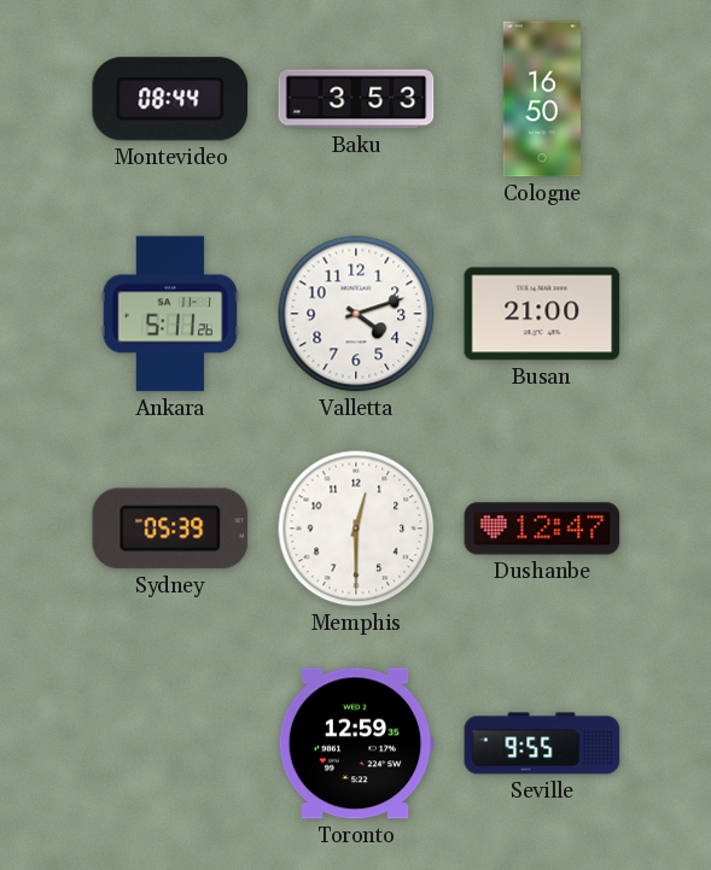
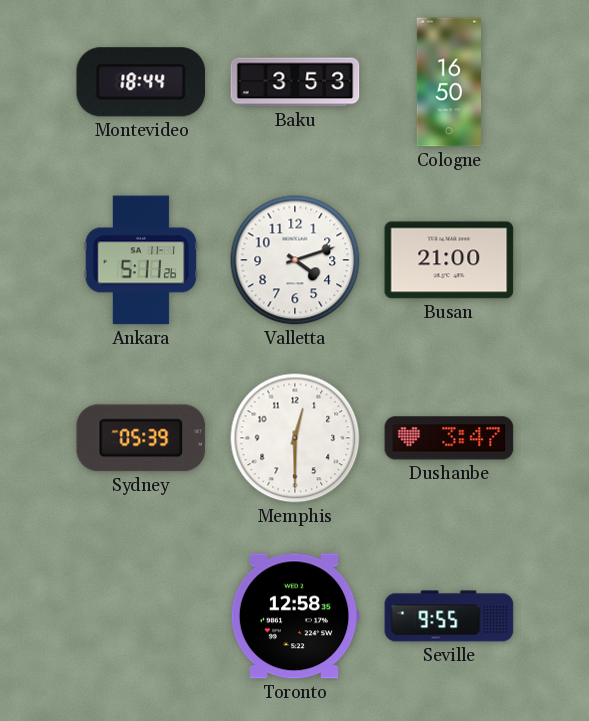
Montevideo: 08:44 -> 18:44 (141, 82)
Dushanbe: 12:47 -> 3:47 (449, 438)
Toronto: 12:59 -> 12:58 (295, 616)
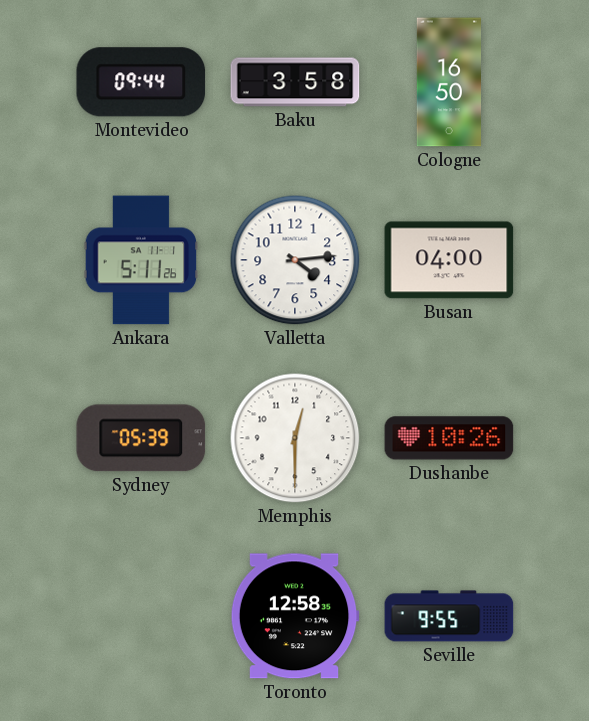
Montevideo: 18:44 -> 09:44 (141, 82)
Baku: 3:53 -> 3:58 (295, 82)
Valletta: 4:12 -> 4:14 (295, 260)
Busan: 21:00 -> 04:00 (449, 260)
Dushanbe: 3:47 -> 10:26 (449, 438)
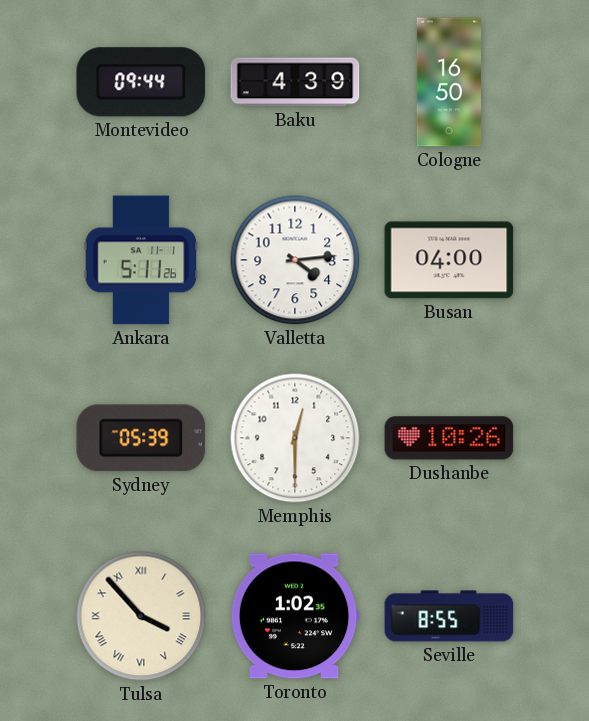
Baku: 3:58 -> 4:39 (295, 82)
Tulsa: none -> 3:53 (141, 616)
Toronto: 12:58 -> 1:02 (295, 616)
Seville: 9:55 -> 8:55 (449, 616)
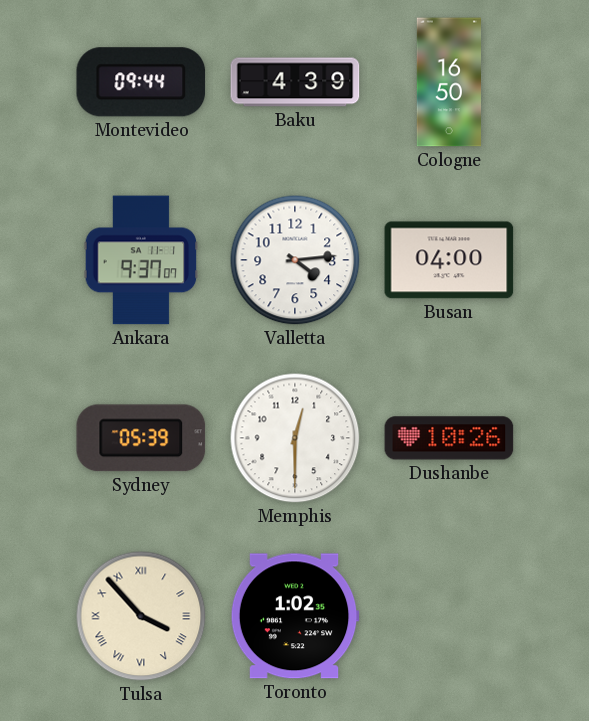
Ankara: 5:11 -> 9:37 (141, 260)
Seville: 8:55 -> none (449, 616)
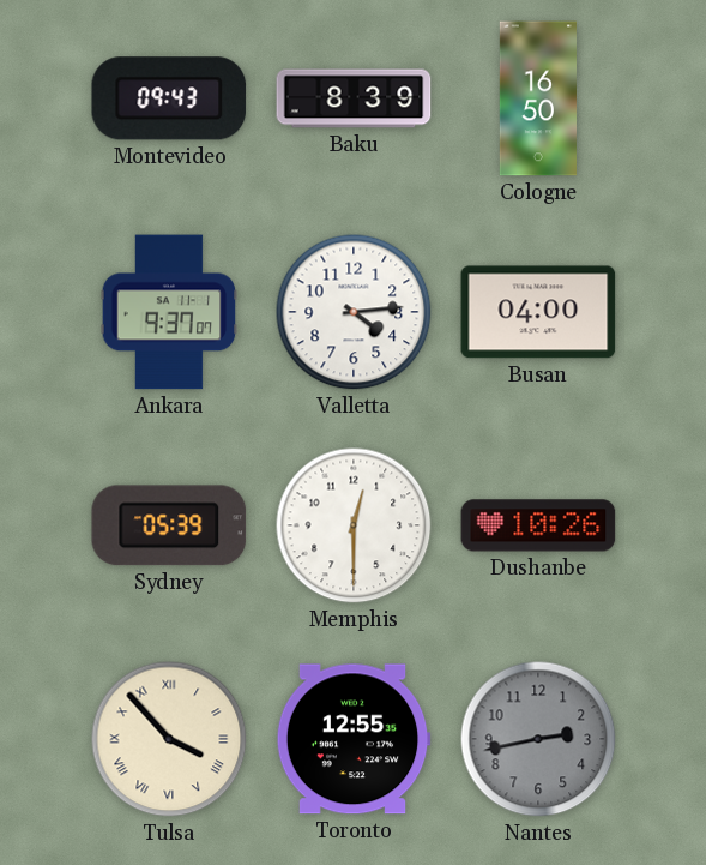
Montevideo: 09:44 -> 09:43 (169, 98)
Baku: 4:39 -> 8:39 (354, 98)
Toronto: 1:02 -> 12:55 (354, 739)
Nantes: none -> 2:43 (538, 739)
